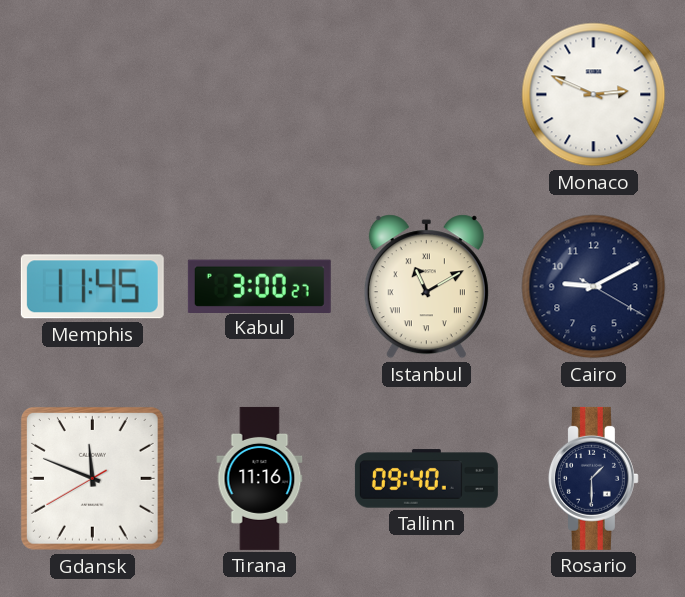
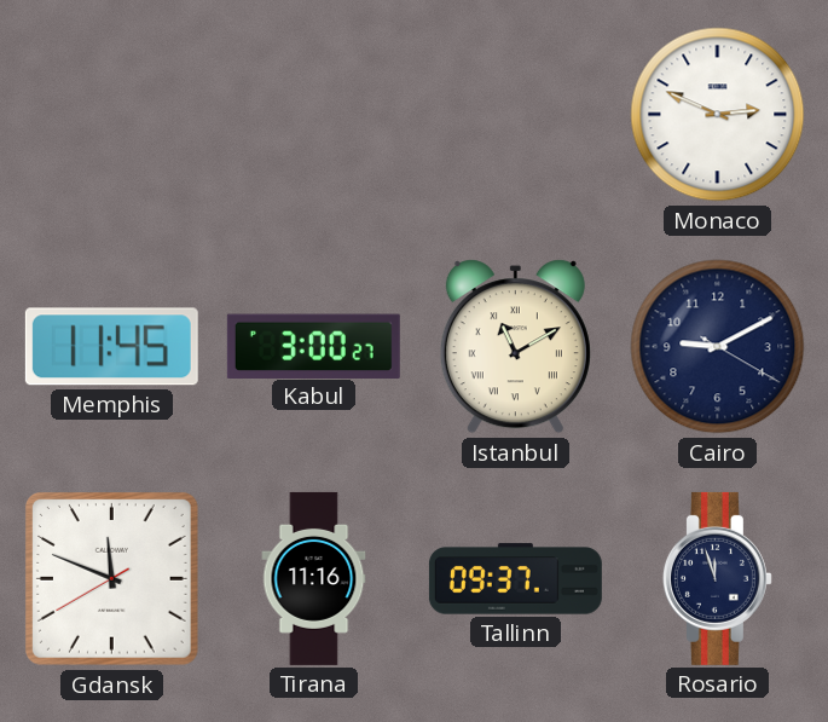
Tallinn: 09:40 -> 09:37 (515, 579)
Rosario: 1:30 -> 11:57 (717, 578)
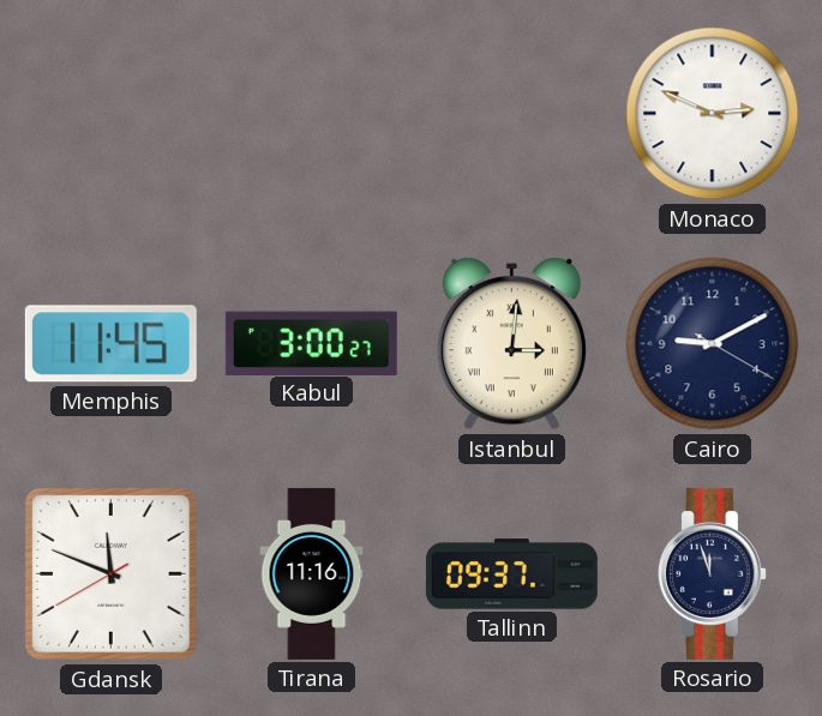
Istanbul: 11:10 -> 3:01 (511, 344)
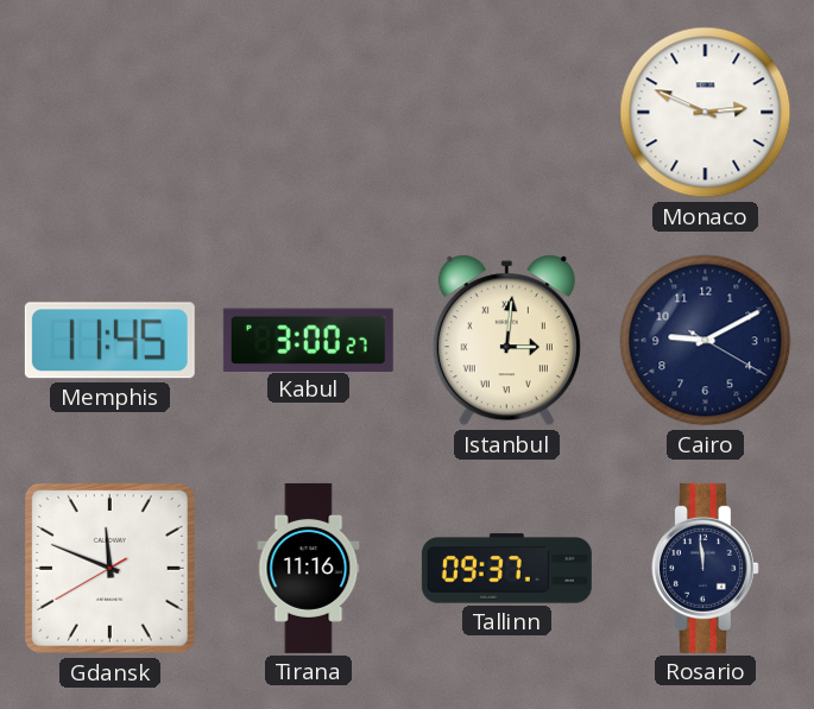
Rosario: 11:57 -> 11:59 (705, 568)
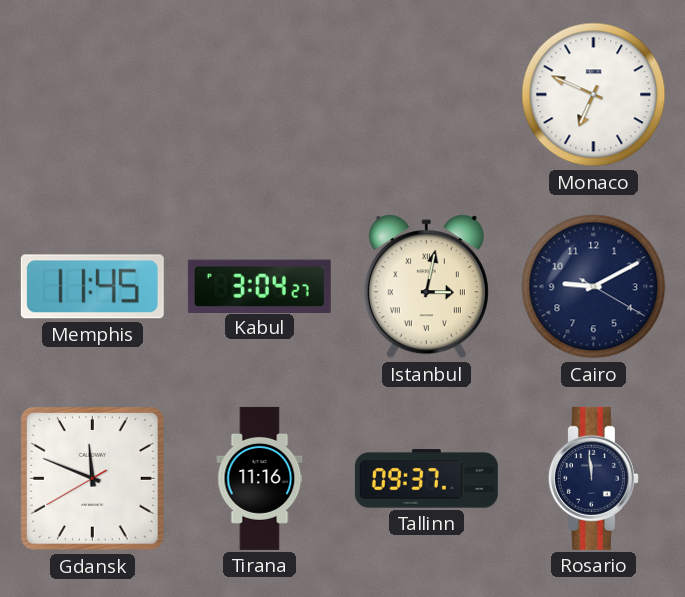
Monaco: 2:49 -> 6:49 (594, 95)
Kabul: 3:00 -> 3:04 (259, 286)
Istanbul: 3:01 -> 3:02 (426, 287)
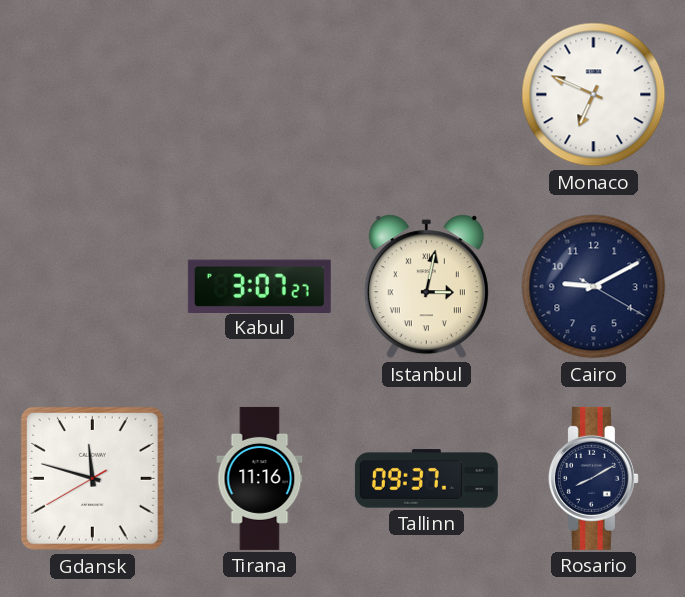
Memphis: 11:45 -> none (92, 287)
Kabul: 3:04 -> 3:07 (259, 286)
Gdansk: 11:48 -> 11:47 (92, 478)
Rosario: 11:59 -> 8:10 (593, 478)
